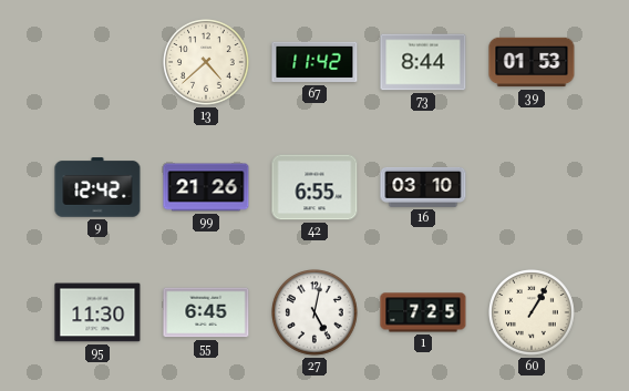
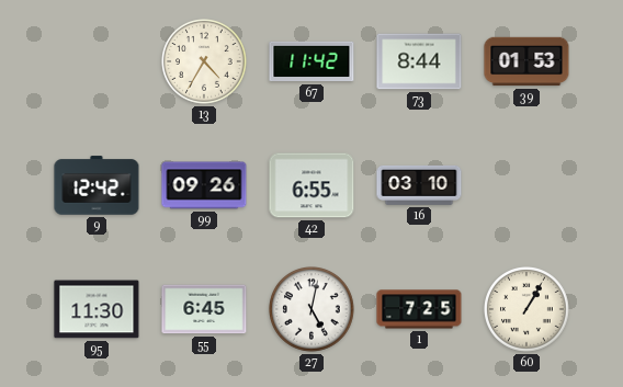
13: 4:38 -> 4:35 (205, 62)
99: 21:26 -> 09:26 (204, 185)
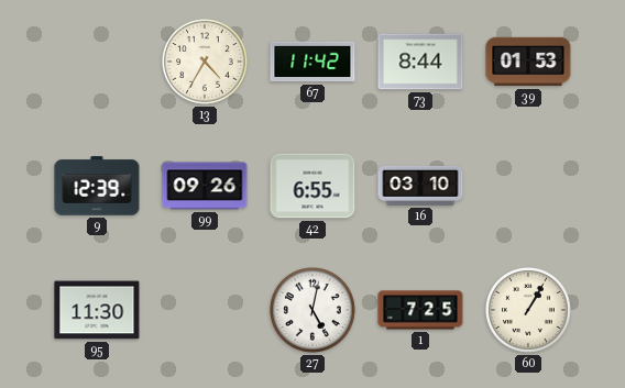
9: 12:42 -> 12:39 (97, 186)
55: 6:45 -> none (204, 309)
